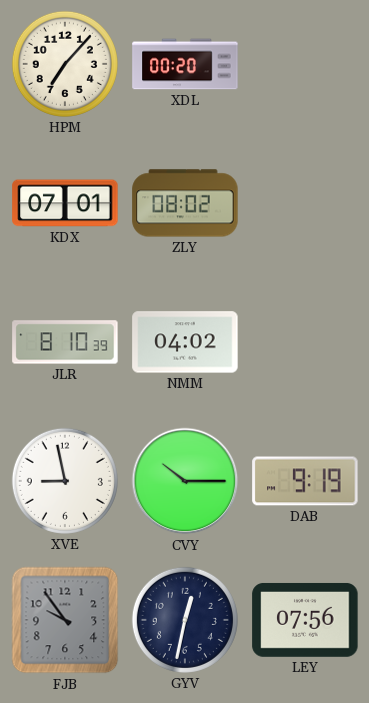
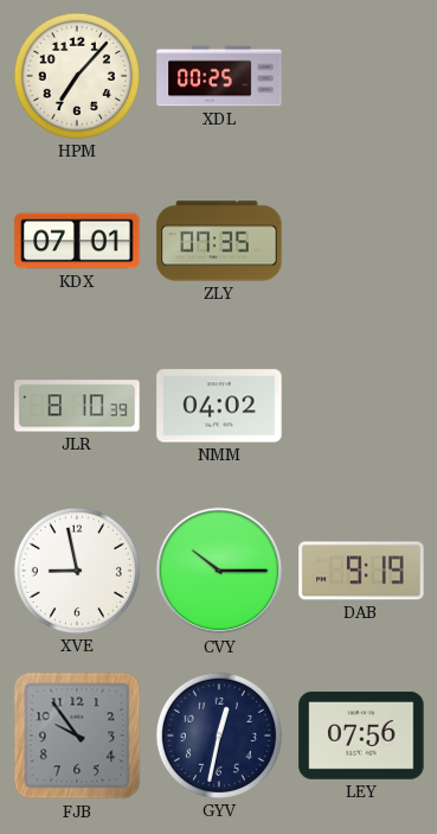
XDL: 00:20 -> 00:25 (219, 76)
ZLY: 08:02 -> 07:35 (219, 241)
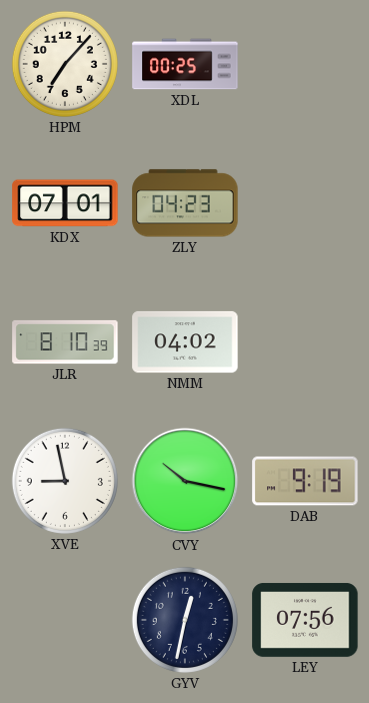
ZLY: 07:35 -> 04:23 (185, 203)
CVY: 10:15 -> 10:17 (185, 481)
FJB: 9:54 -> none (77, 736)
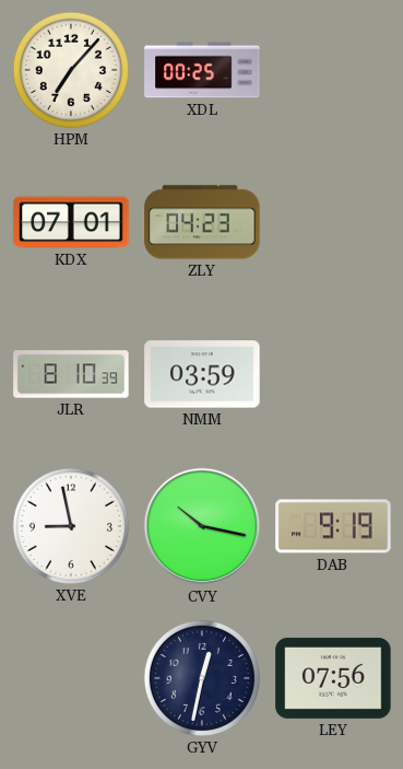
NMM: 04:02 -> 03:59 (202, 374)
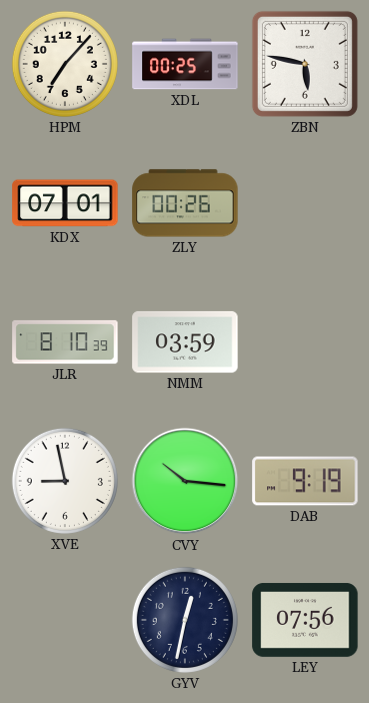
ZBN: none -> 5:47 (305, 64)
ZLY: 04:23 -> 00:26 (185, 203)
CVY: 10:17 -> 10:16 (185, 481)
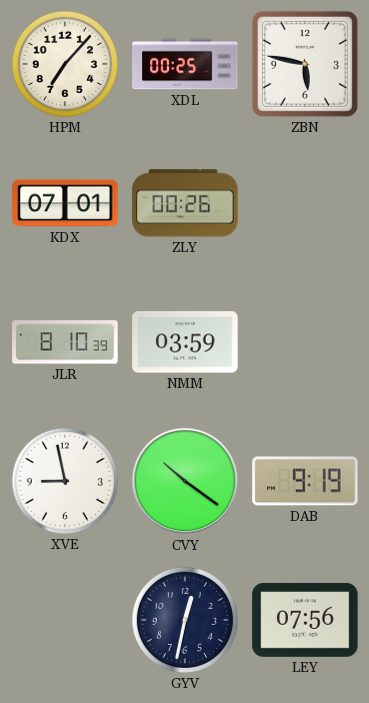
CVY: 10:16 -> 10:21 (185, 481)
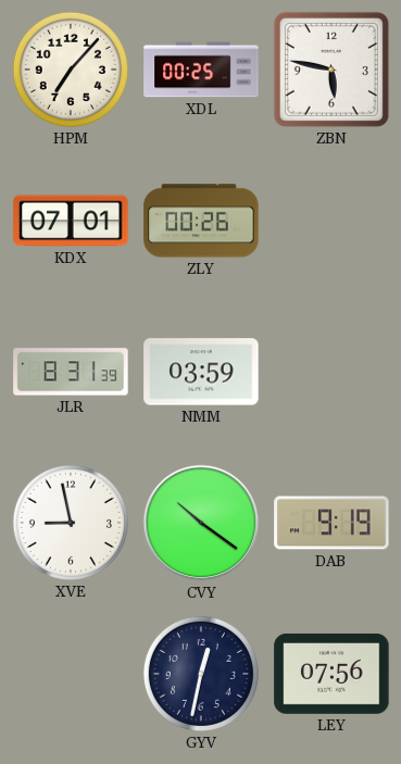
JLR: 8:10 -> 8:31 (71, 372)
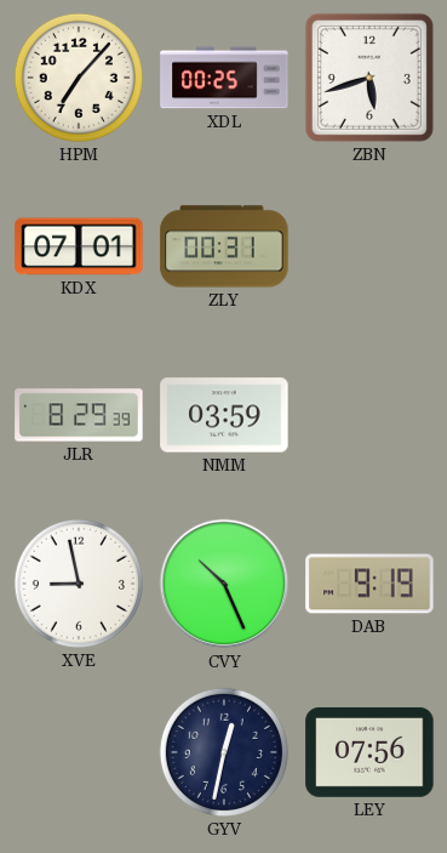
ZBN: 5:47 -> 5:42 (369, 78)
ZLY: 00:26 -> 00:31 (224, 246)
JLR: 8:31 -> 8:29 (79, 415)
CVY: 10:21 -> 10:26 (224, 584)
